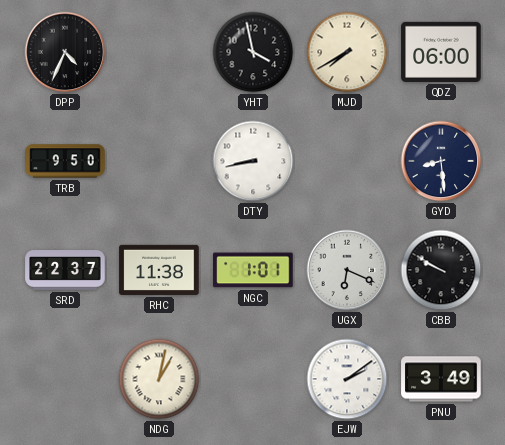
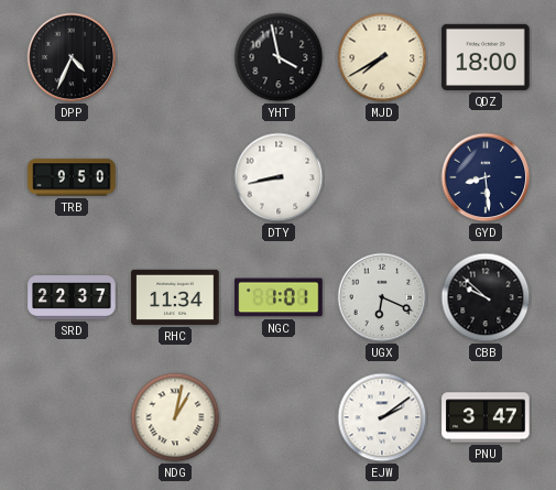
QDZ: 06:00 -> 18:00 (486, 57)
RHC: 11:38 -> 11:34 (175, 297)
CBB: 9:50 -> 9:52 (486, 297)
PNU: 3:49 -> 3:47 (486, 417)
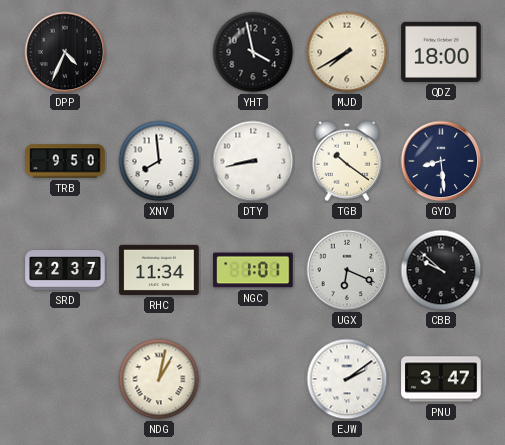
XNV: none -> 7:59 (159, 161)
TGB: none -> 10:21 (347, 161)
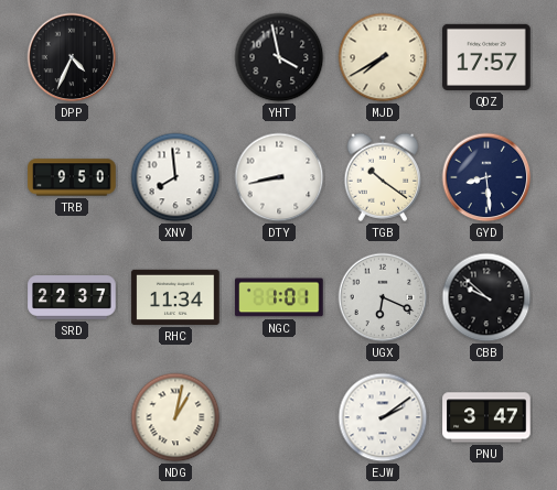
QDZ: 18:00 -> 17:57 (486, 57)
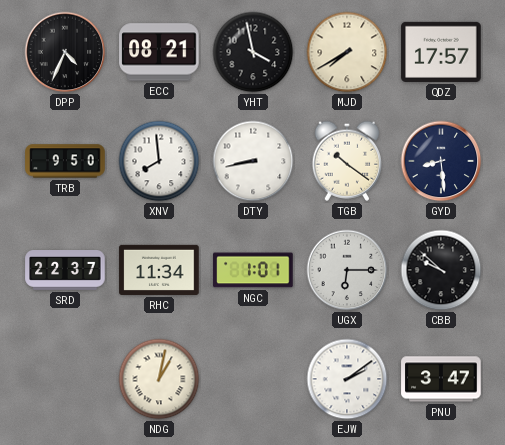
ECC: none -> 08:21 (159, 52)
UGX: 6:19 -> 6:15 (347, 270)
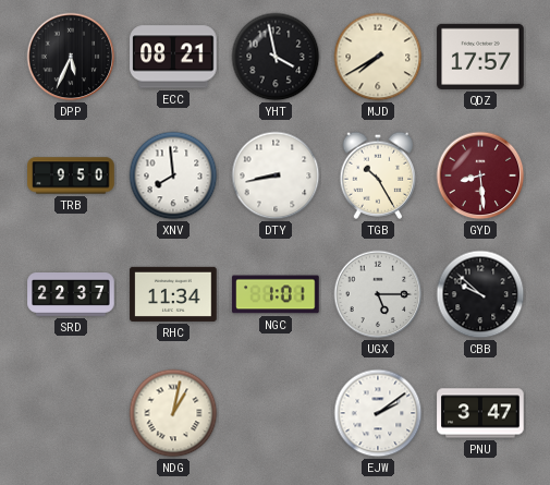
DPP: 4:34 -> 5:34 (71, 57)
TGB: 10:21 -> 10:25 (378, 175)
GYD dial: navy -> burgundy (480, 175)
UGX: 6:15 -> 5:15 (378, 294)
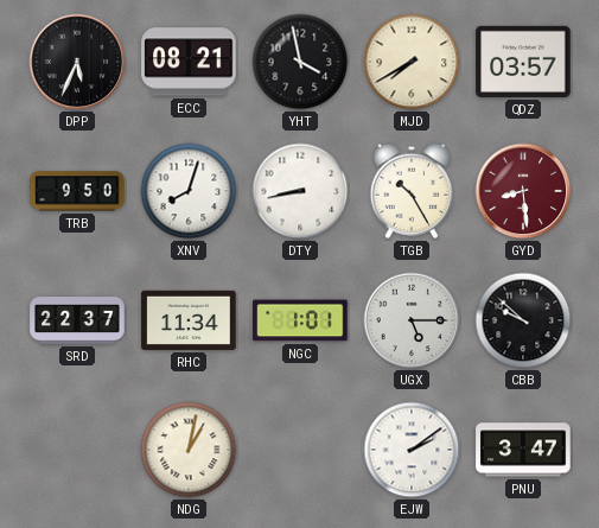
QDZ: 17:57 -> 03:57 (523, 62)
XNV: 7:59 -> 8:03 (189, 191)
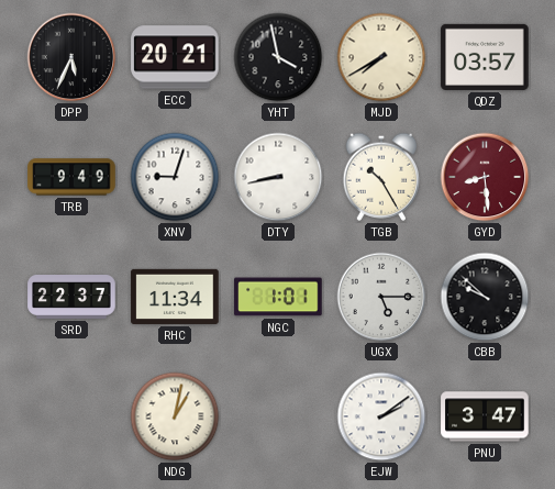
ECC: 08:21 -> 20:21 (175, 57)
TRB: 9:50 -> 9:49 (71, 177)
XNV: 8:03 -> 9:03 (175, 177)
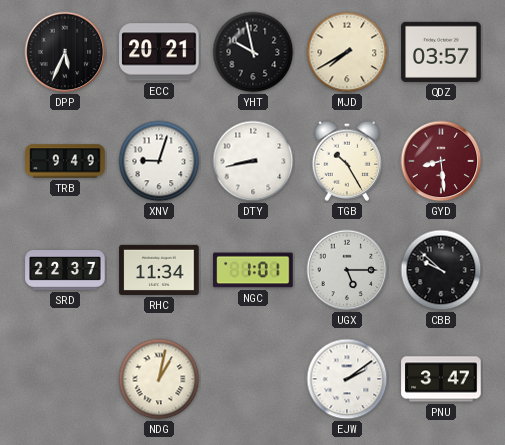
YHT: 3:58 -> 9:58 (253, 52)
